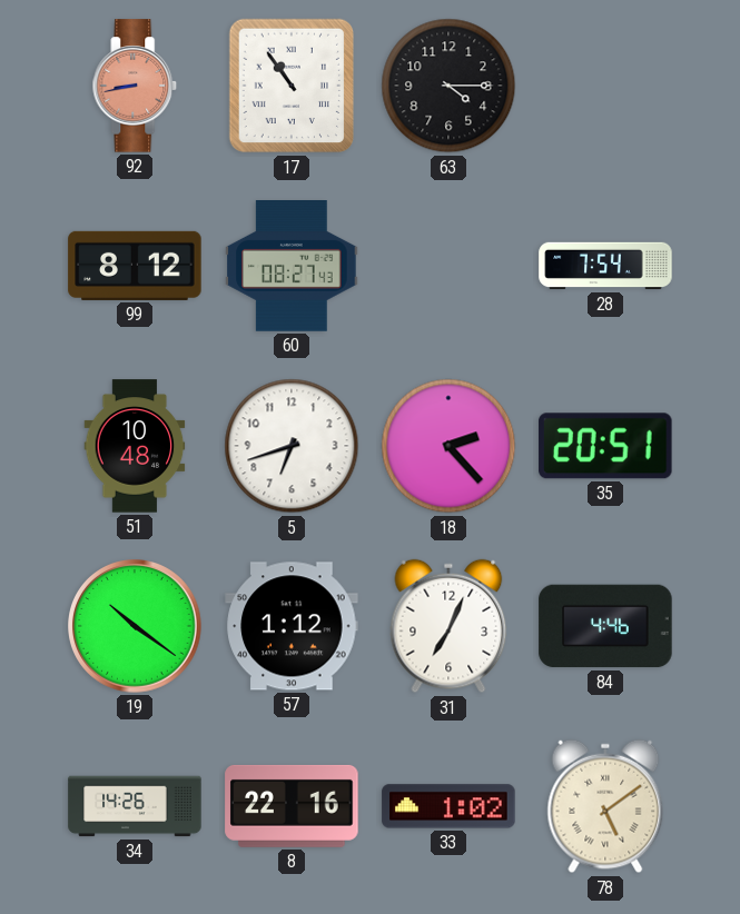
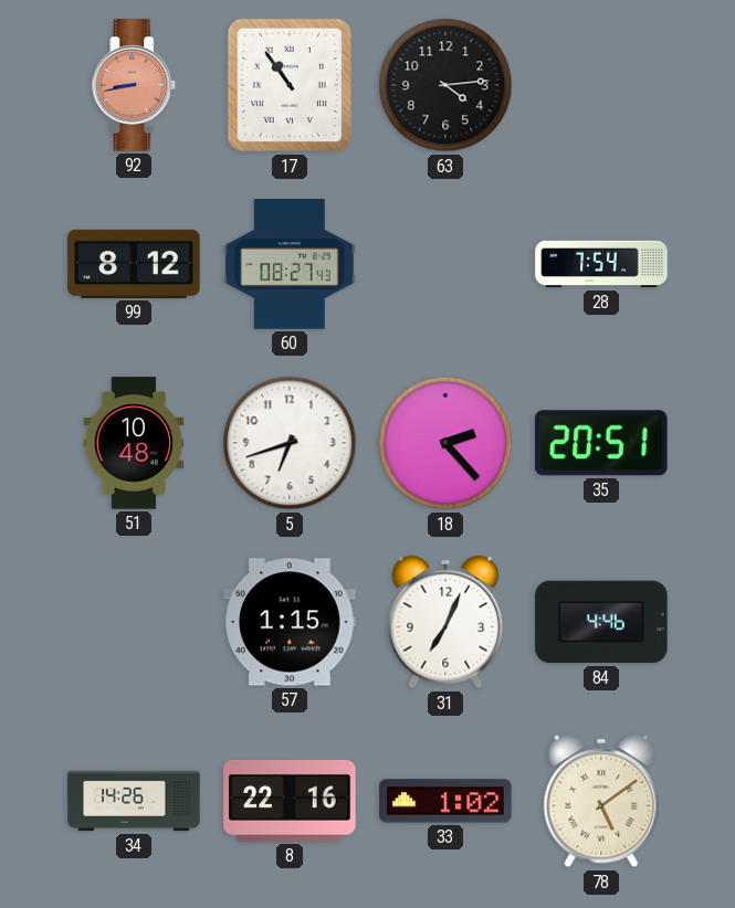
63: 4:15 -> 4:14 (445, 85)
19: 10:21 -> none (135, 626)
57: 1:12 -> 1:15 (290, 622)
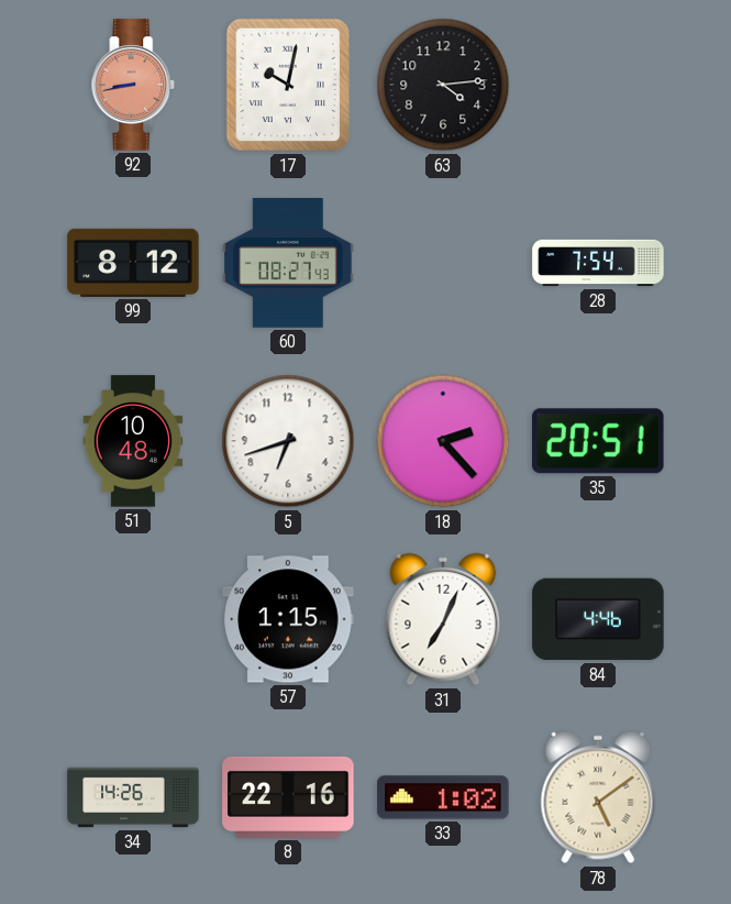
17: 10:54 -> 10:02 (288, 85)
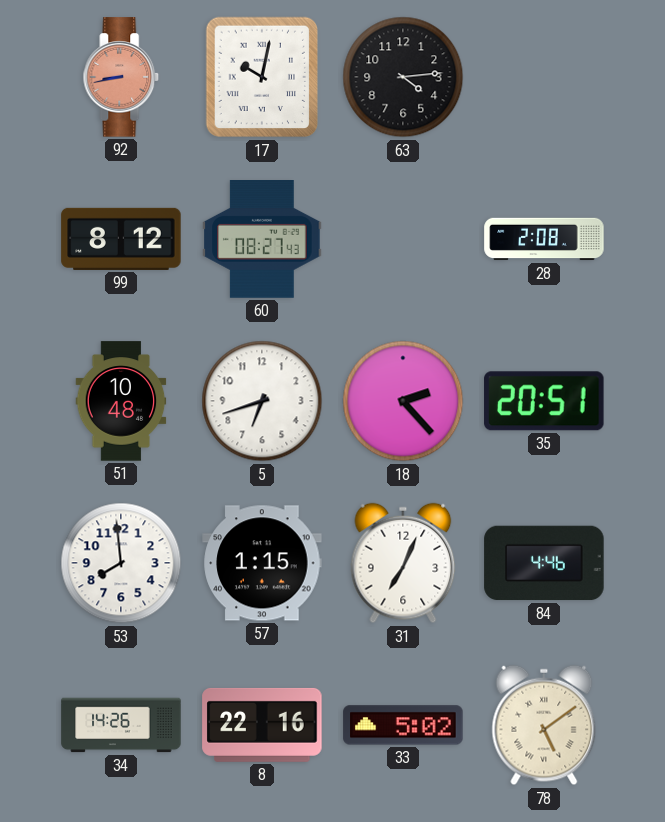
28: 7:54 -> 2:08 (544, 239)
53: none -> 7:59 (121, 563)
33: 1:02 -> 5:02 (403, 725)
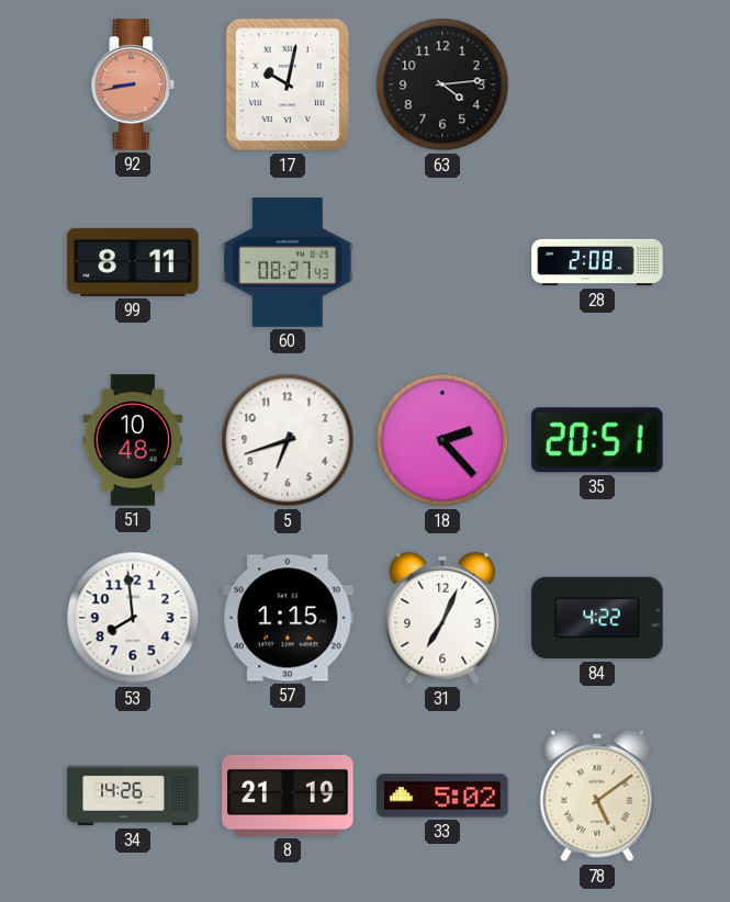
99: 8:12 -> 8:11 (133, 262)
84: 4:46 -> 4:22 (597, 618)
8: 22:16 -> 21:19 (288, 796)
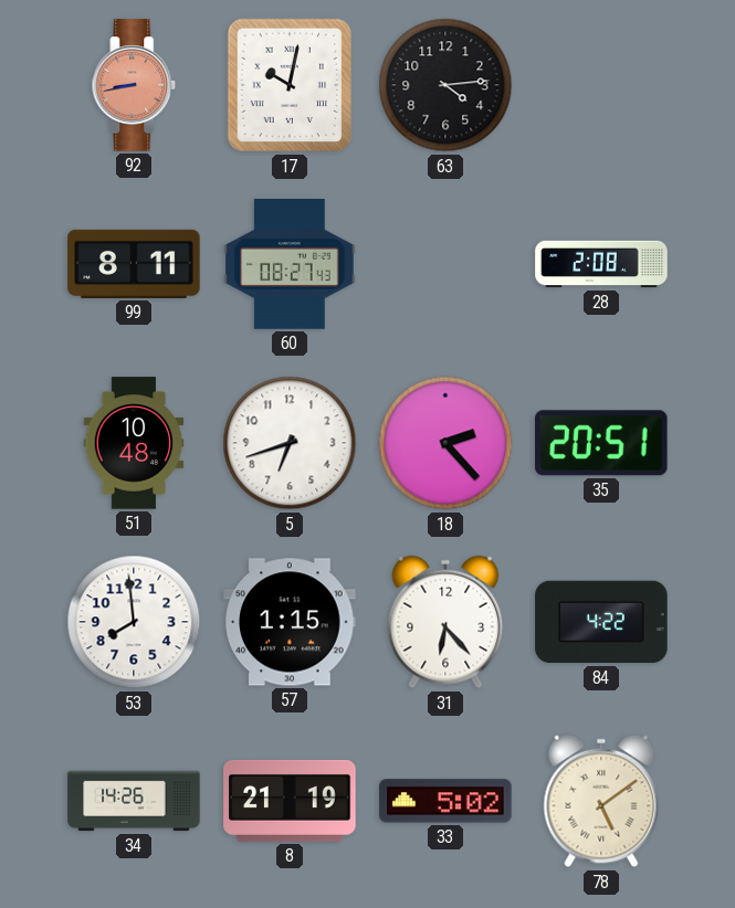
31: 7:04 -> 6:23 (445, 622)
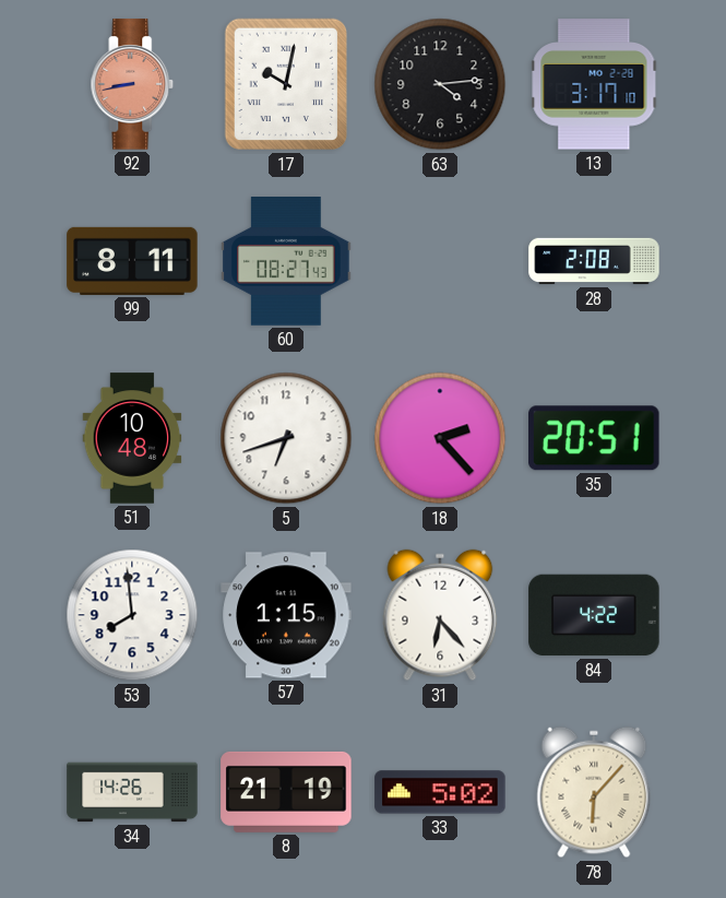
13: none -> 3:17 (594, 84)
78: 5:09 -> 6:07 (594, 792)
